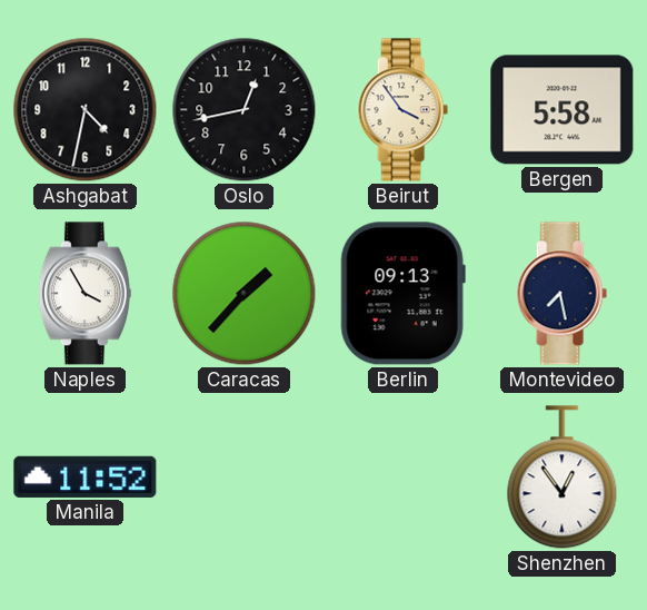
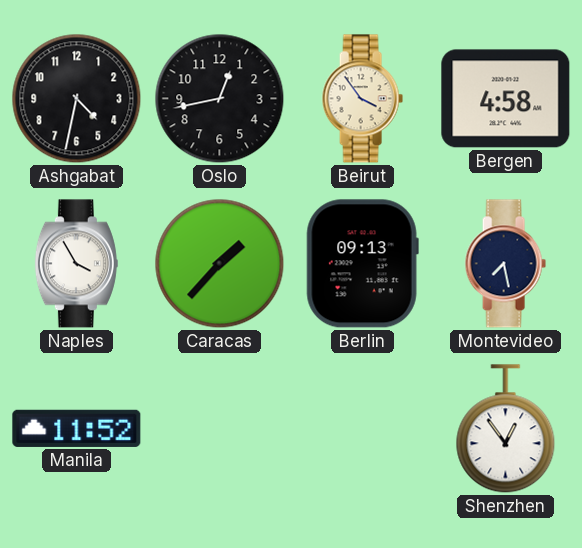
Bergen: 5:58 -> 4:58 (506, 99)
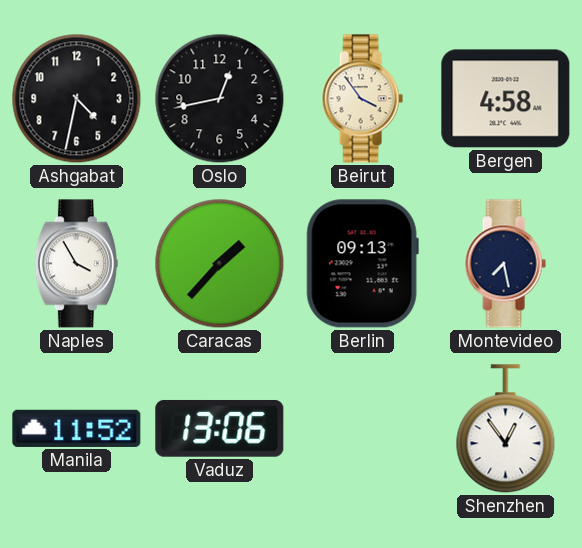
Vaduz: none -> 13:06 (220, 428)
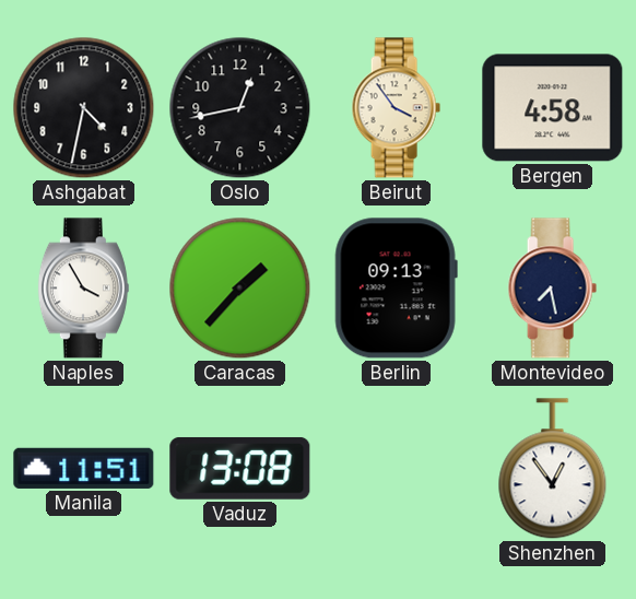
Manila: 11:52 -> 11:51 (84, 468)
Vaduz: 13:06 -> 13:08 (240, 468)
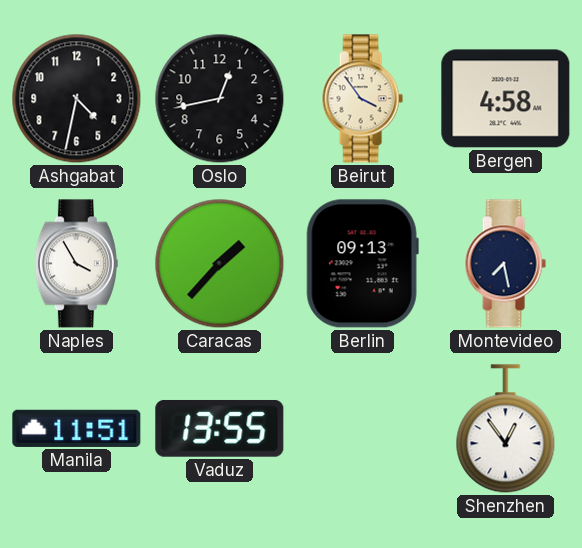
Vaduz: 13:08 -> 13:55 (220, 428)
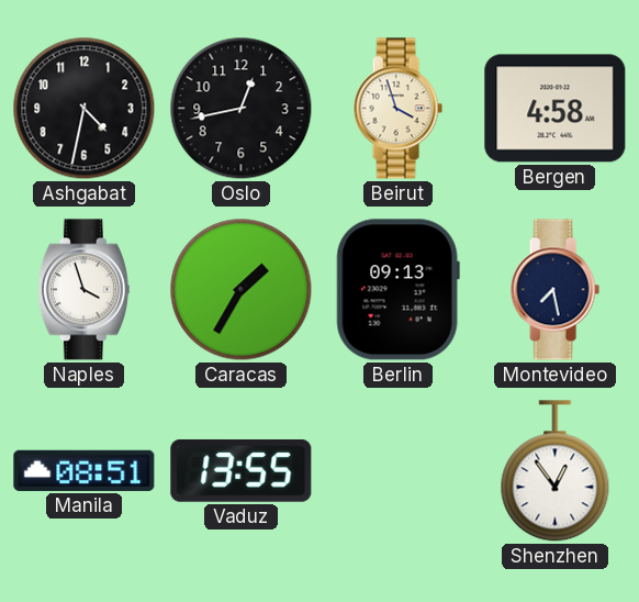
Beirut: 3:54 -> 3:57 (397, 109)
Naples: 3:55 -> 3:57 (83, 290)
Caracas: 1:37 -> 1:35 (242, 290)
Manila: 11:51 -> 08:51 (85, 470)
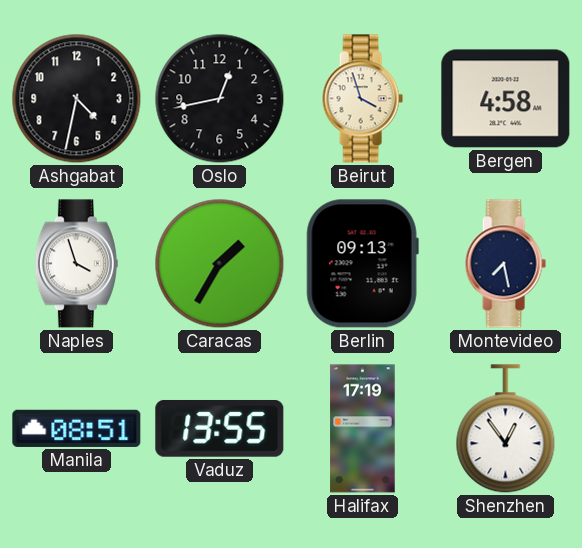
Halifax: none -> 17:19 (363, 429)
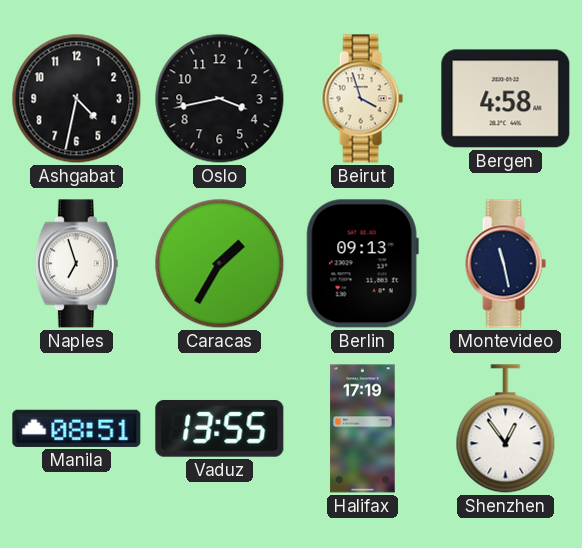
Oslo: 12:43 -> 3:43 (220, 99)
Naples: 3:57 -> 6:57 (76, 264)
Montevideo: 7:28 -> 11:28 (505, 264)
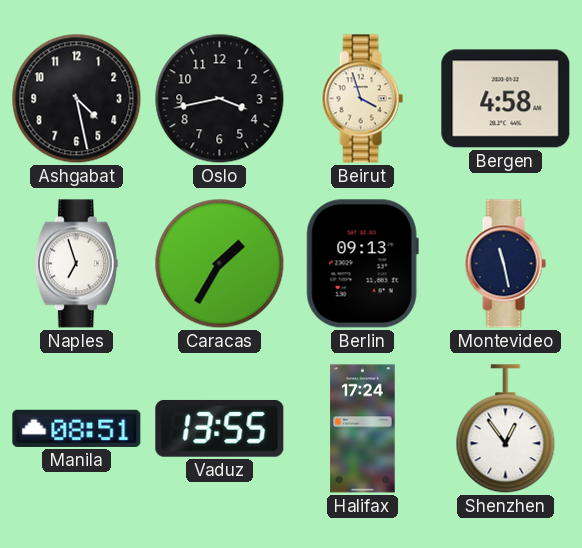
Ashgabat: 4:32 -> 4:28 (77, 99)
Halifax: 17:19 -> 17:24 (363, 429)
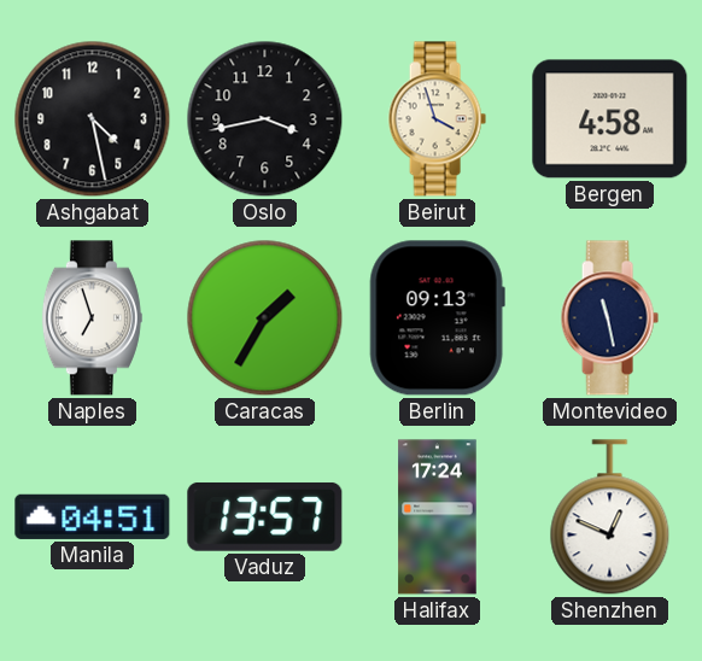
Manila: 08:51 -> 04:51 (93, 516)
Vaduz: 13:55 -> 13:57 (265, 516)
Shenzhen: 12:54 -> 12:49 (610, 517)
